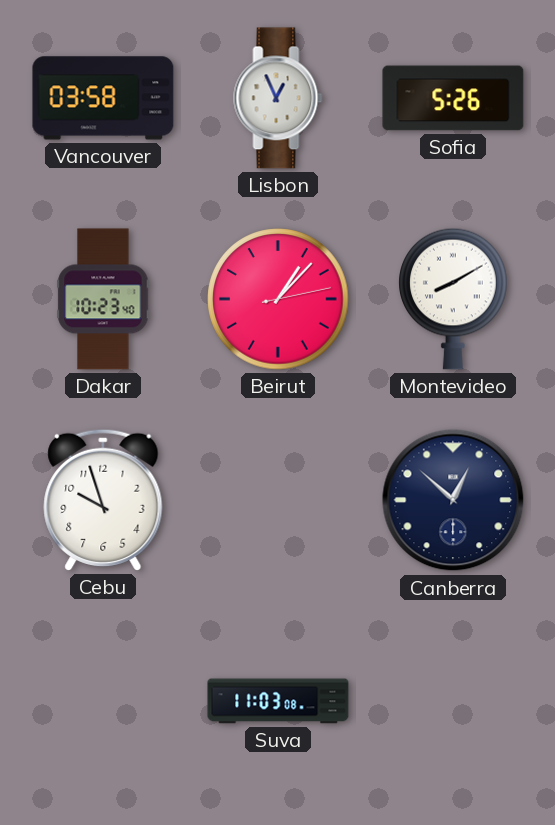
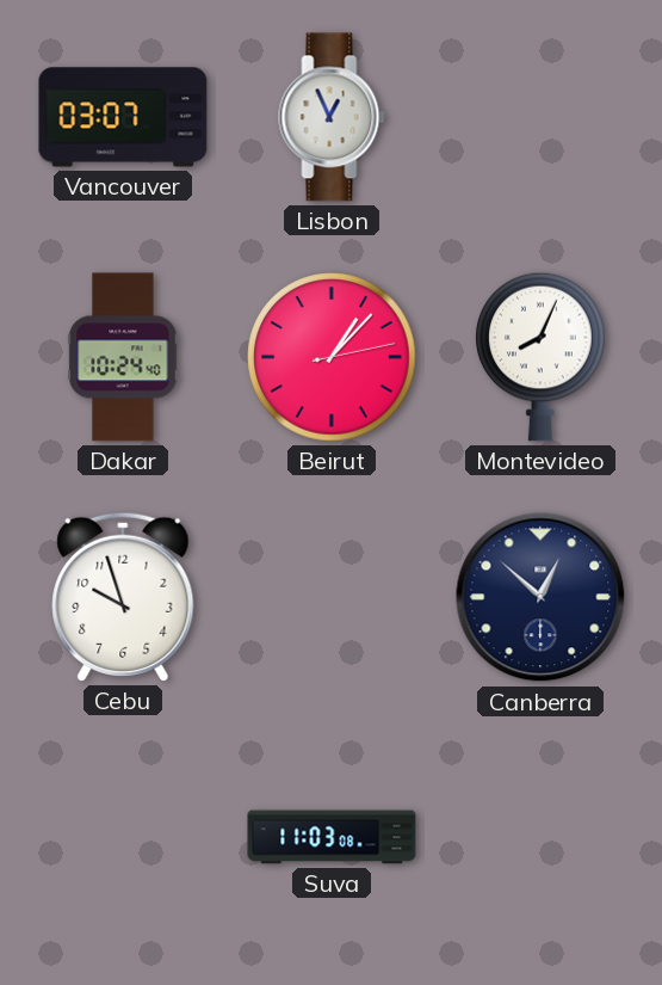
Vancouver: 03:58 -> 03:07 (123, 117)
Sofia: 5:26 -> none (453, 98)
Dakar: 10:23 -> 10:24 (123, 357)
Montevideo: 8:10 -> 8:04 (542, 357)
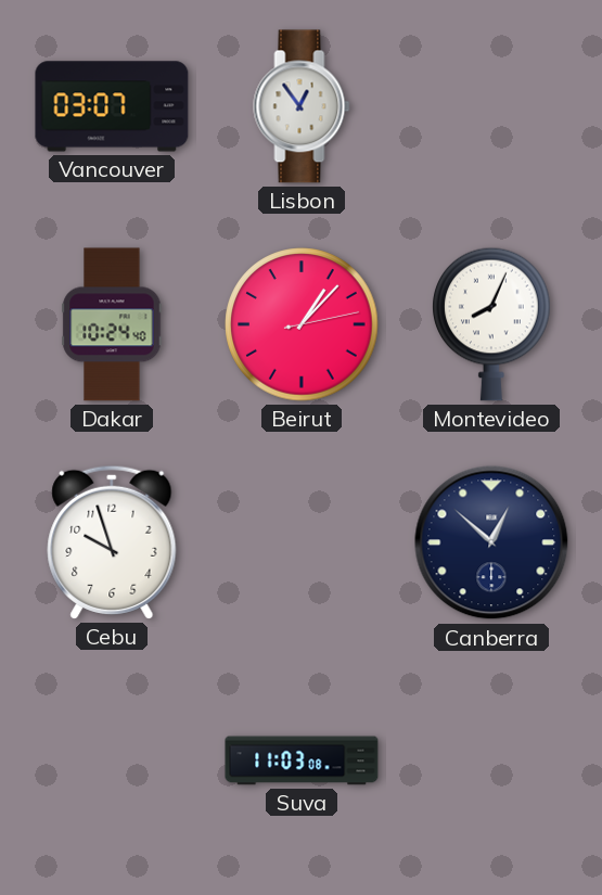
Lisbon: 12:56 -> 12:54 (302, 106)
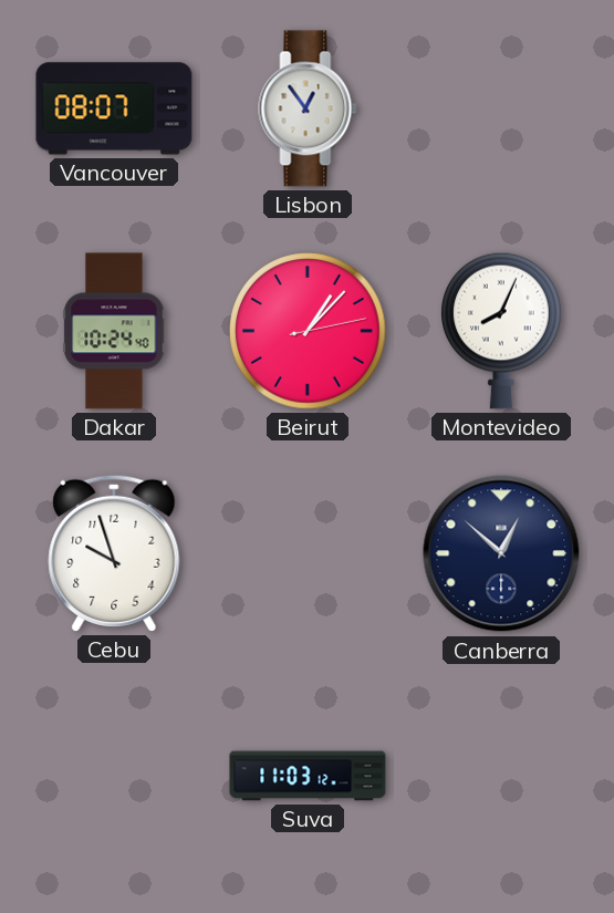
Vancouver: 03:07 -> 08:07 (114, 108)
Suva: 11:03:08 -> 11:03:12 (308, 776)
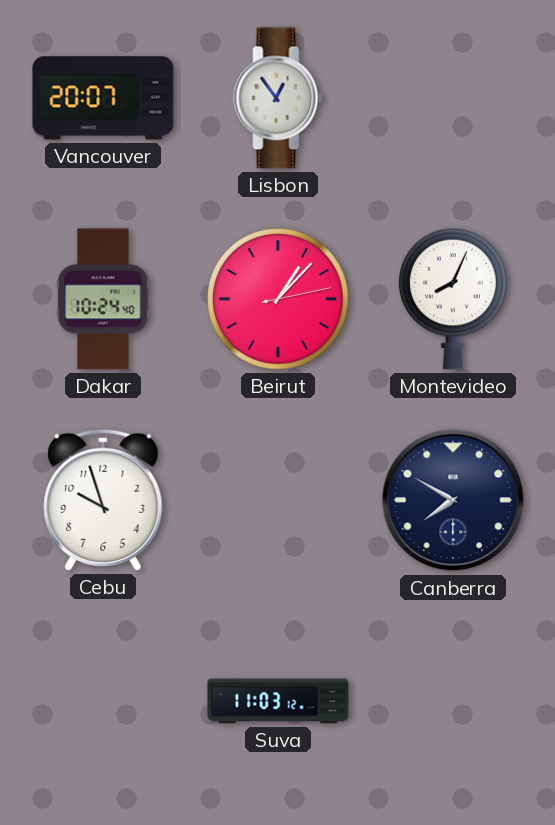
Vancouver: 08:07 -> 20:07 (103, 98)
Canberra: 12:52 -> 7:50 (453, 500)
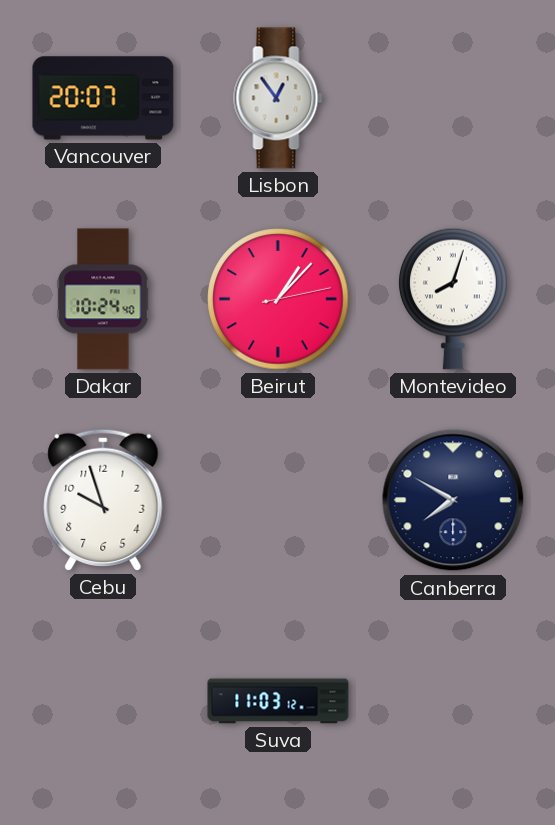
Montevideo: 8:04 -> 8:03 (454, 299)
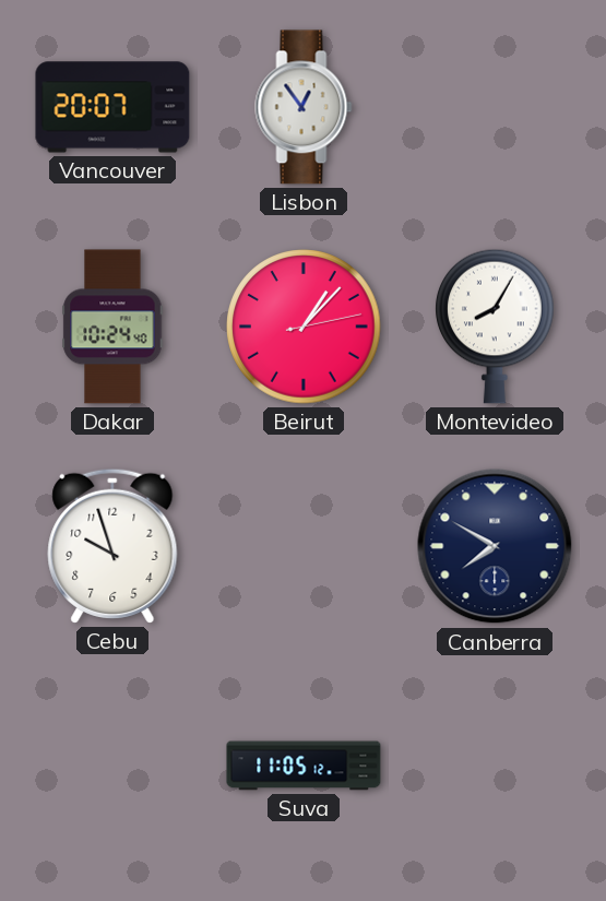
Montevideo: 8:03 -> 8:05 (496, 327)
Suva: 11:03 -> 11:05 (304, 766)
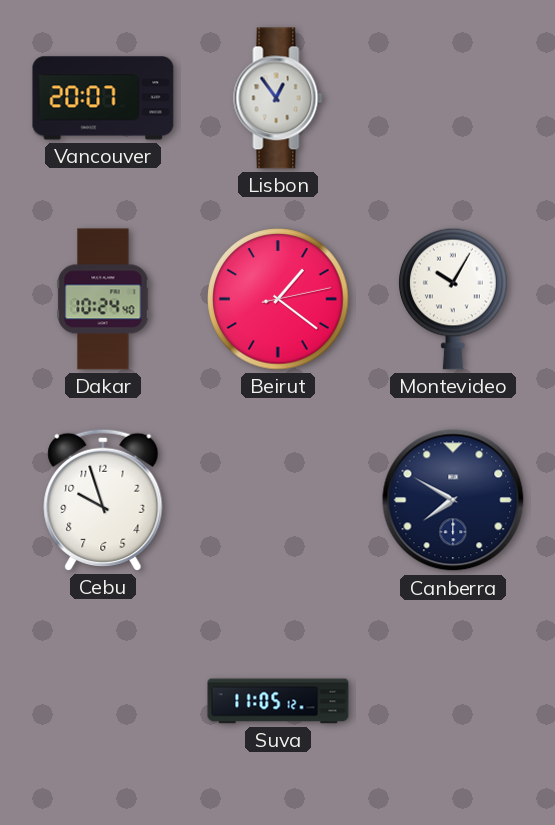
Beirut: 1:07 -> 1:21 (278, 299)
Montevideo: 8:05 -> 10:05 (454, 299)
